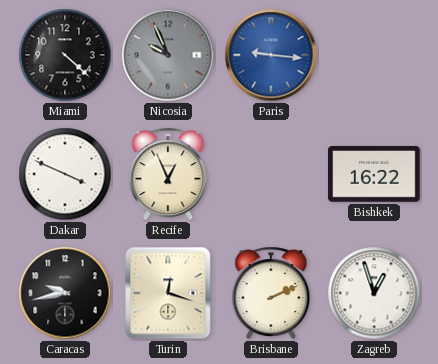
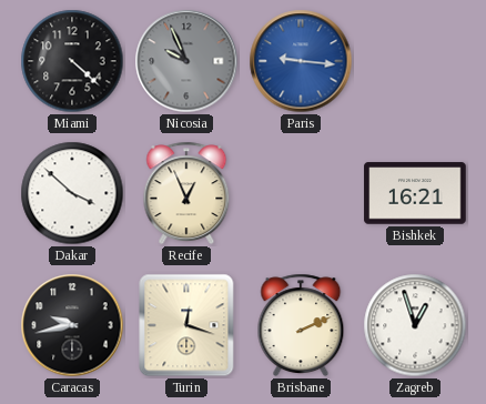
Dakar: 3:49 -> 3:52 (72, 193)
Bishkek: 16:22 -> 16:21 (415, 193)
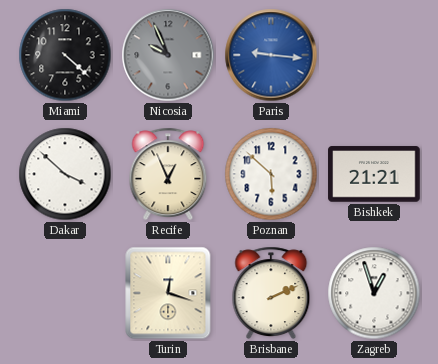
Poznan: none -> 5:52 (271, 174)
Bishkek: 16:21 -> 21:21 (374, 174)
Caracas: 9:43 -> none (72, 325)
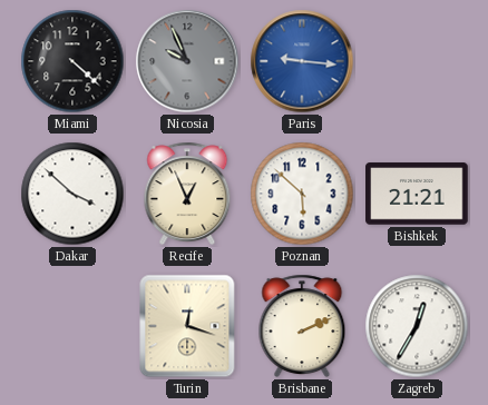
Zagreb: 12:57 -> 12:35 (417, 326)
